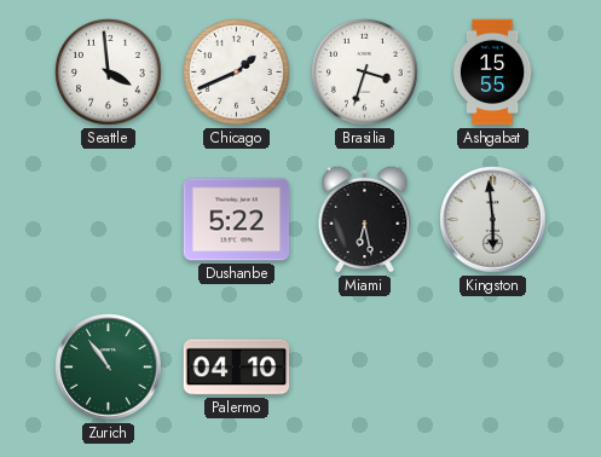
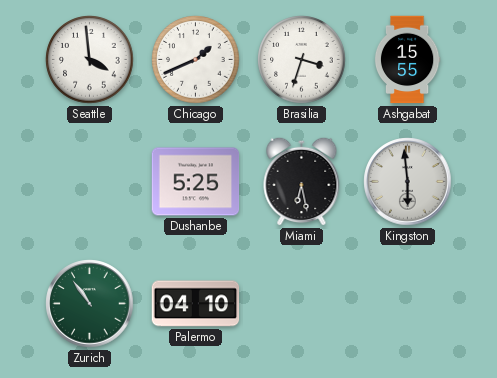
Dushanbe: 5:22 -> 5:25 (196, 182)
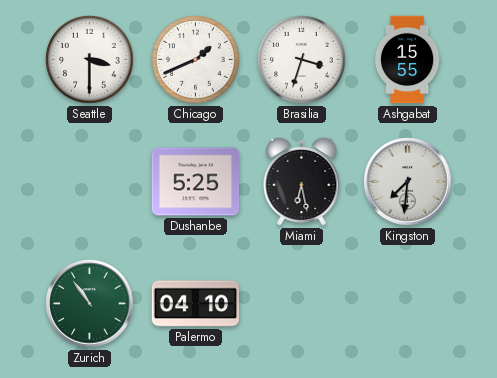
Seattle: 3:59 -> 3:30 (90, 60)
Kingston: 5:59 -> 7:31 (408, 182)
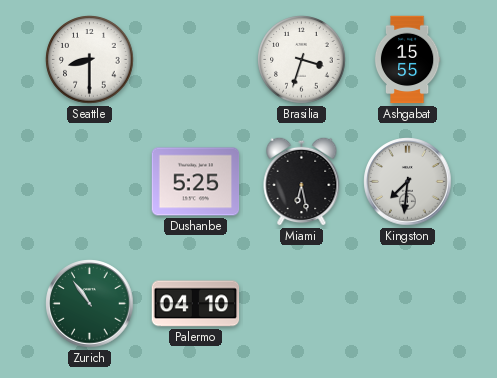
Seattle: 3:30 -> 8:30 (90, 60)
Chicago: 1:41 -> none (196, 60)
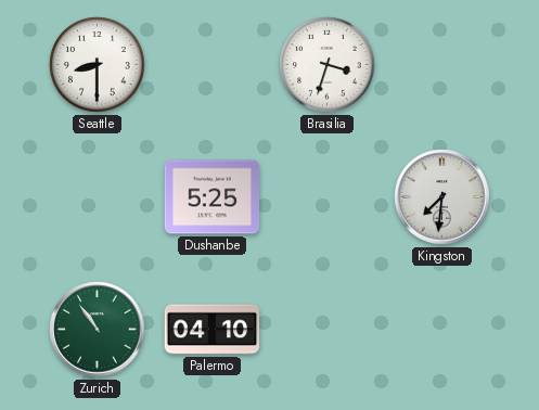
Ashgabat: 15:55 -> none (407, 60)
Miami: 6:28 -> none (302, 181)
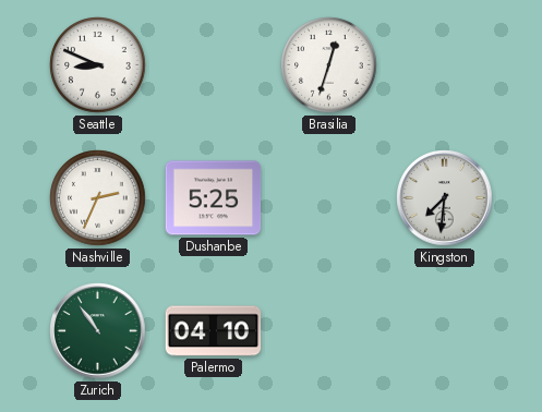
Seattle: 8:30 -> 8:49 (98, 65)
Brasilia: 3:33 -> 12:33 (329, 65)
Nashville: none -> 2:34 (98, 198)
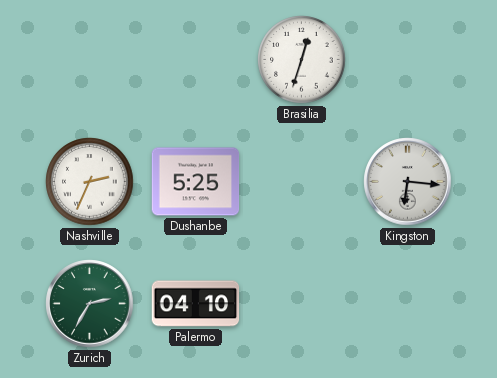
Seattle: 8:49 -> none (98, 65)
Kingston: 7:31 -> 6:16 (408, 182)
Zurich: 10:54 -> 2:35 (90, 304)
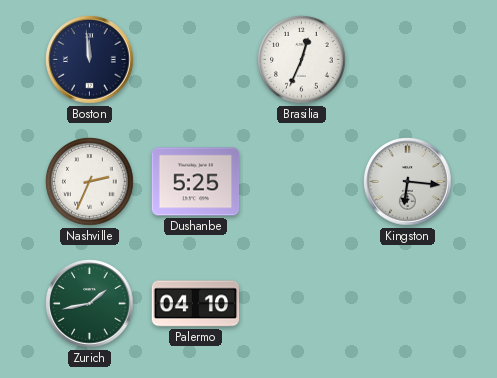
Boston: none -> 11:59 (90, 60)
Brasilia: 12:33 -> 12:34 (302, 60)
Zurich: 2:35 -> 1:43 (90, 304)
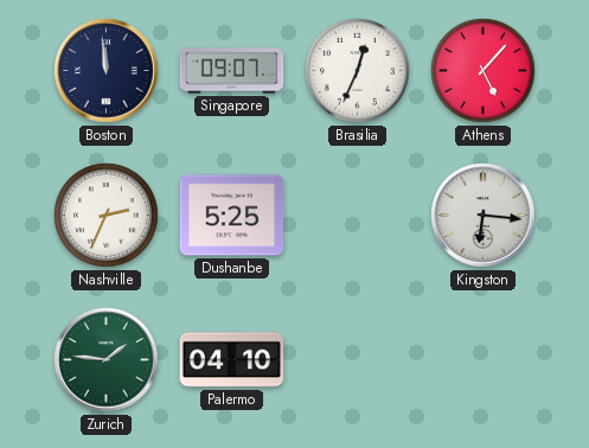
Singapore: none -> 09:07 (232, 71)
Athens: none -> 5:07 (484, 71)
Zurich: 1:43 -> 1:46 (107, 360)
